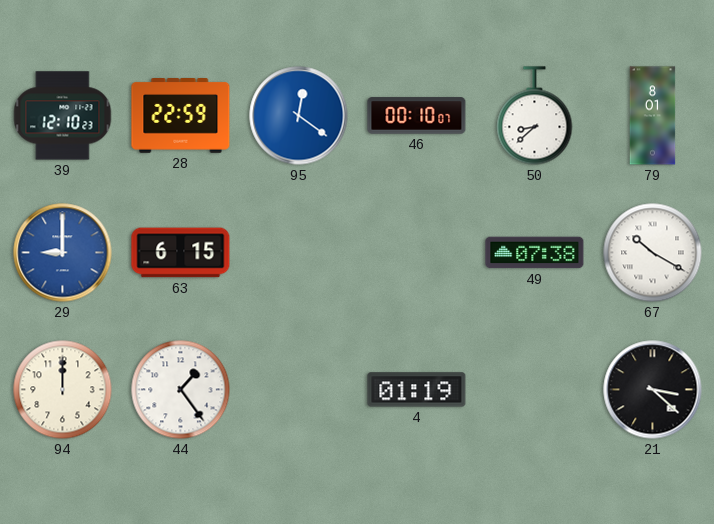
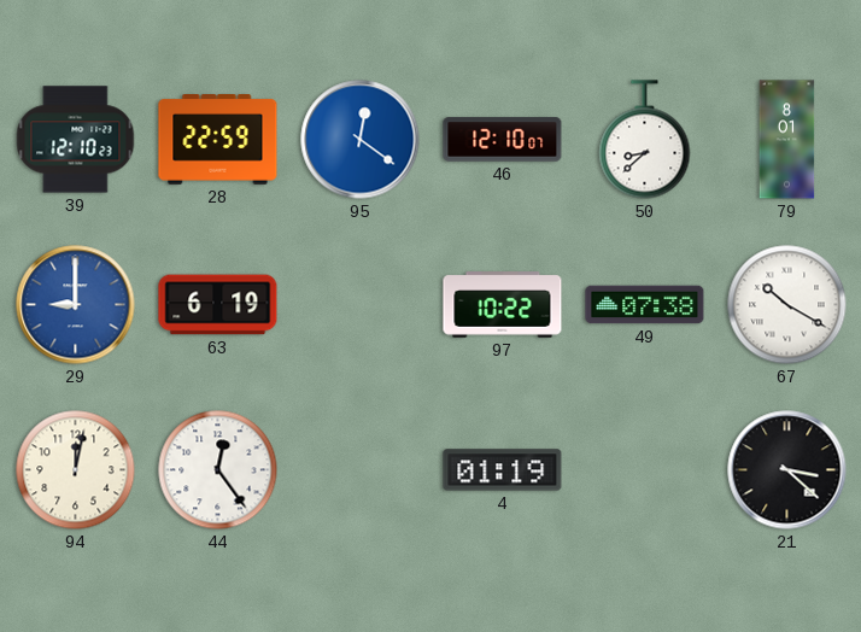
46: 00:10 -> 12:10 (503, 140)
63: 6:15 -> 6:19 (218, 305)
97: none -> 10:22 (503, 305)
94: 12:00 -> 12:02 (76, 470)
44: 1:24 -> 12:24 (218, 470)
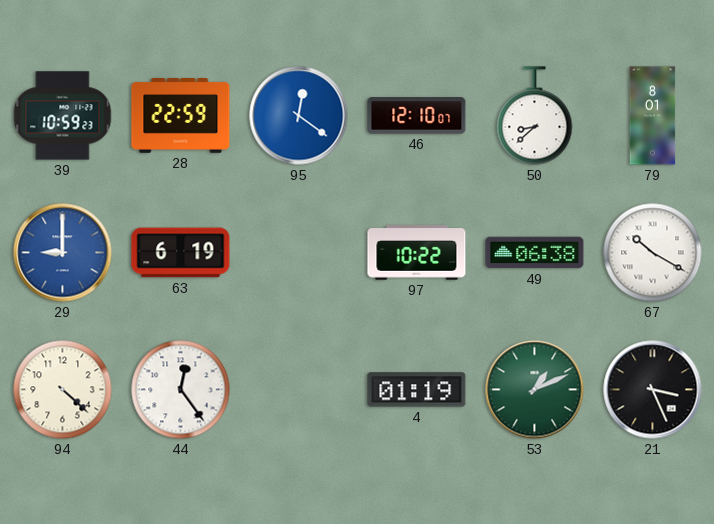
39: 12:10 -> 10:59 (63, 116)
49: 07:38 -> 06:38 (535, 253)
94: 12:02 -> 4:22 (63, 390)
53: none -> 1:11 (535, 390)
21: 3:22 -> 3:26 (653, 390)
